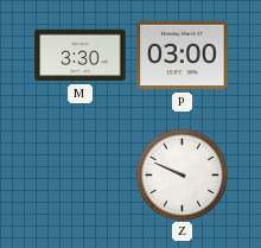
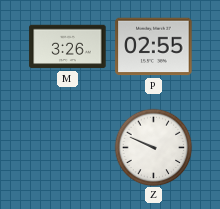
M: 3:30 -> 3:26 (68, 47)
P: 03:00 -> 02:55 (154, 47)
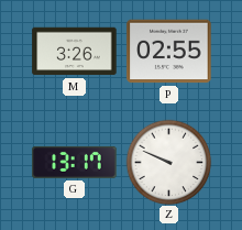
G: none -> 13:17 (75, 162)
